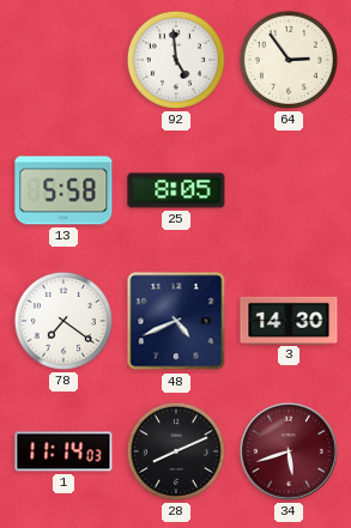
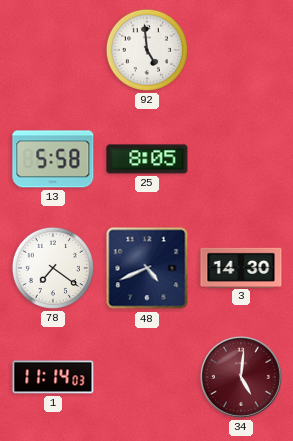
64: 2:54 -> none (289, 60)
28: 8:11 -> none (176, 451)
34: 5:42 -> 5:01 (241, 377)
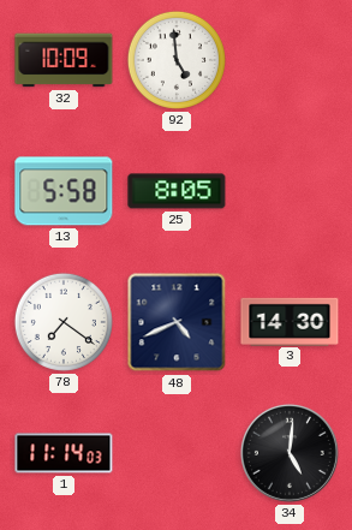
32: none -> 10:09 (64, 60)
34 dial: burgundy -> black (290, 453)
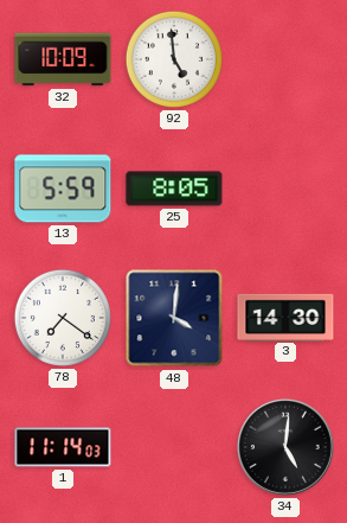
13: 5:58 -> 5:59 (63, 189)
48: 4:41 -> 4:01 (174, 318)
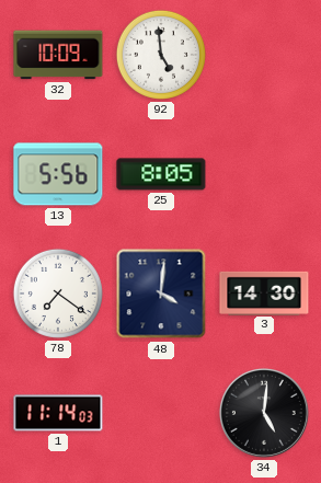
13: 5:59 -> 5:56 (58, 174)
